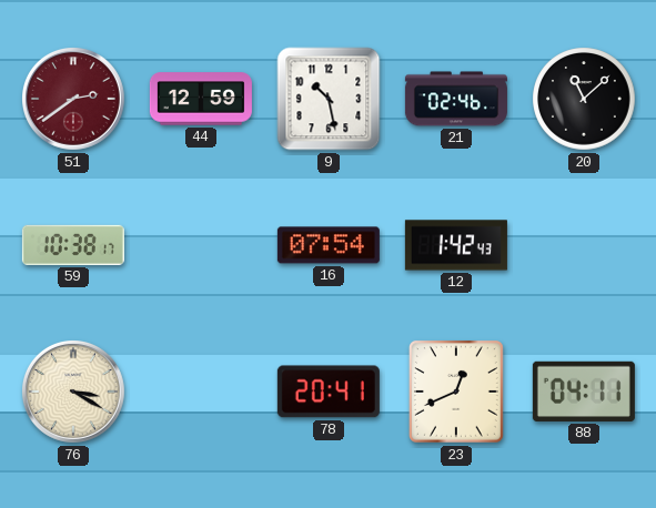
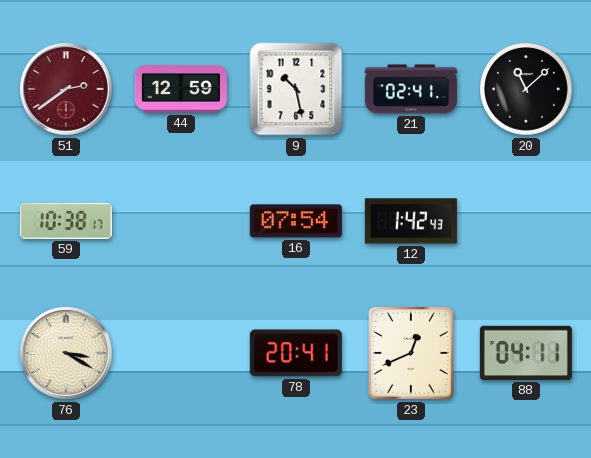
21: 02:46 -> 02:41 (411, 89)
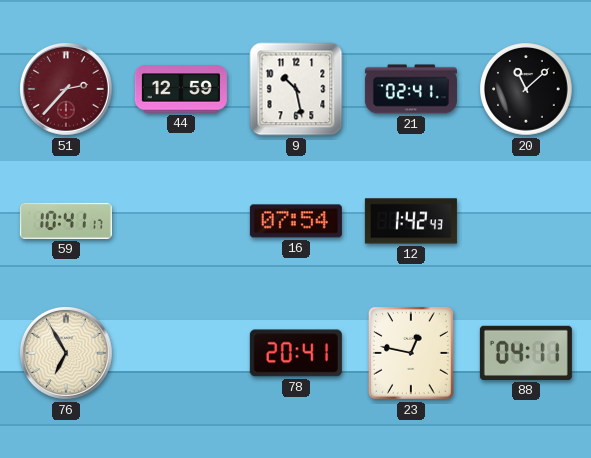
51: 2:39 -> 2:37 (67, 90)
59: 10:38 -> 10:41 (66, 221)
76: 3:20 -> 6:55 (67, 354)
23: 12:41 -> 12:47 (411, 353)
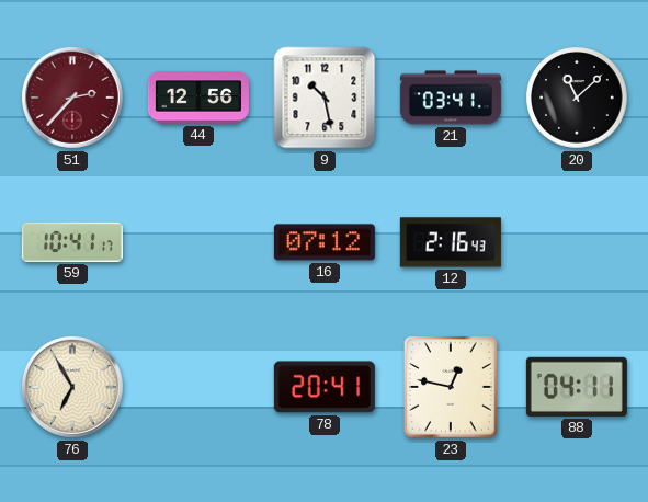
44: 12:59 -> 12:56 (198, 98)
21: 02:41 -> 03:41 (451, 98)
16: 07:54 -> 07:12 (325, 242)
12: 1:42 -> 2:16 (451, 242)
